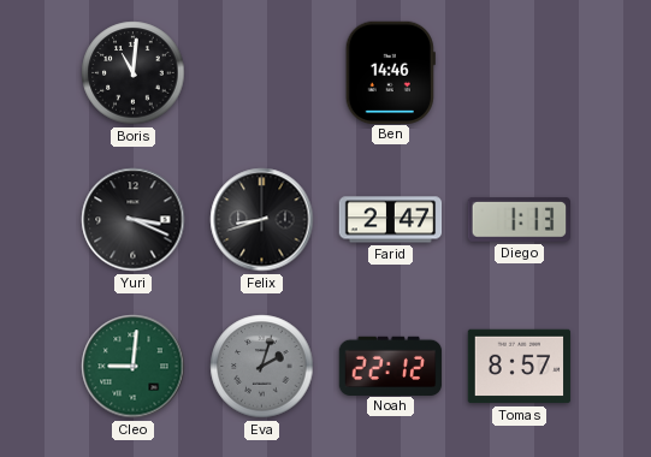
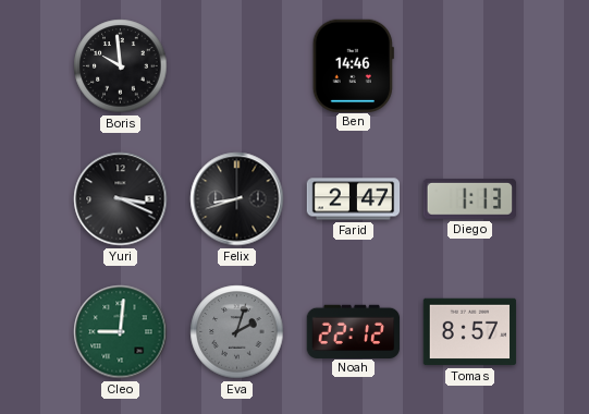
Boris: 11:01 -> 9:59 (121, 66)
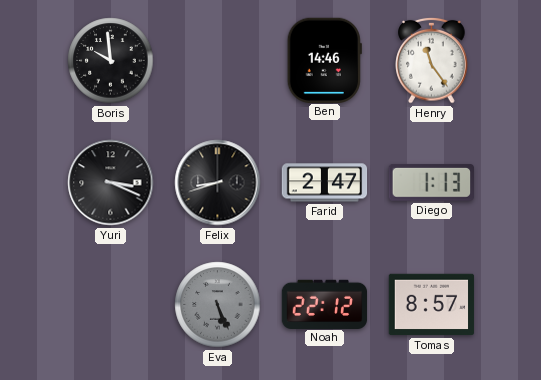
Henry: none -> 11:24 (432, 60)
Cleo: 9:01 -> none (121, 332)
Eva: 2:03 -> 5:26 (218, 305)
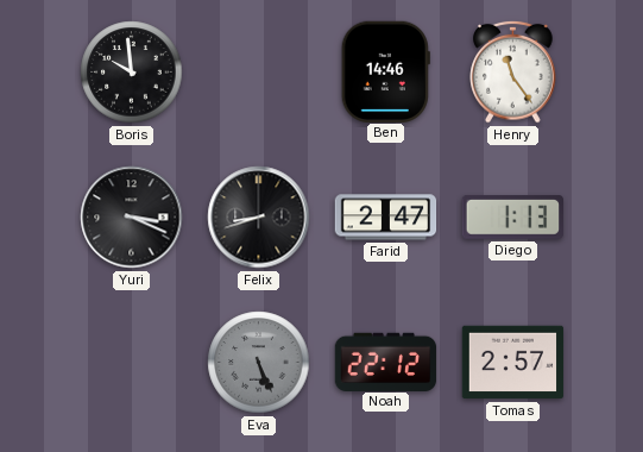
Tomas: 8:57 -> 2:57 (513, 363)
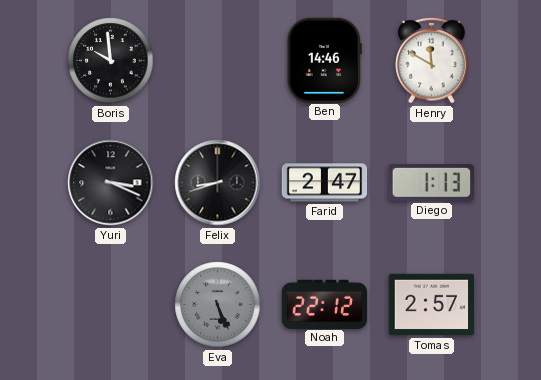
Henry: 11:24 -> 11:50 (432, 60)
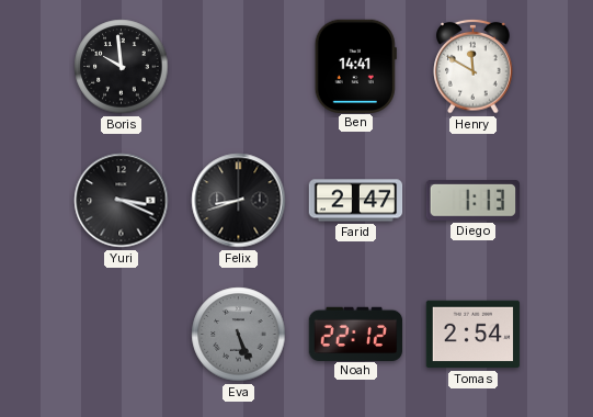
Ben: 14:46 -> 14:41 (355, 66)
Tomas: 2:57 -> 2:54 (474, 335)
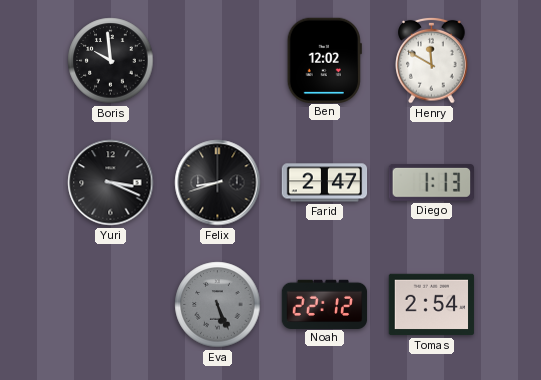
Ben: 14:41 -> 12:02 (324, 60)
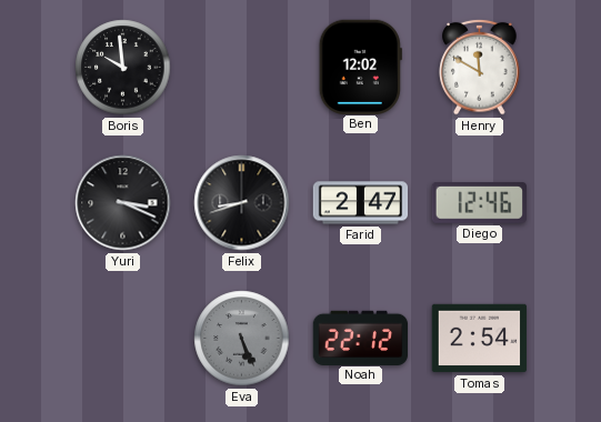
Diego: 1:13 -> 12:46 (479, 203)
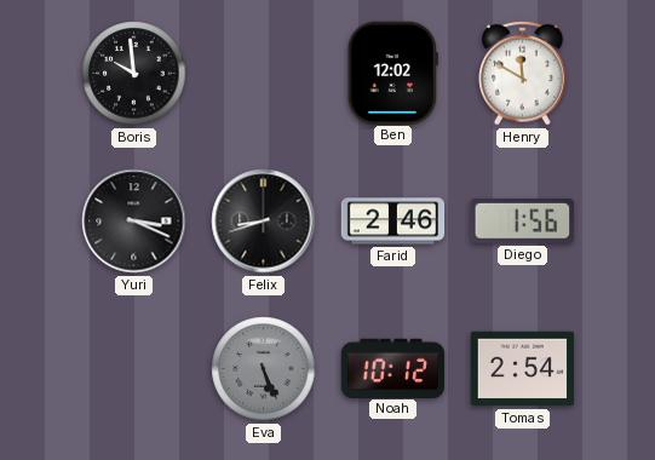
Farid: 2:47 -> 2:46 (393, 222)
Diego: 12:46 -> 1:56 (522, 222)
Noah: 22:12 -> 10:12 (393, 368)
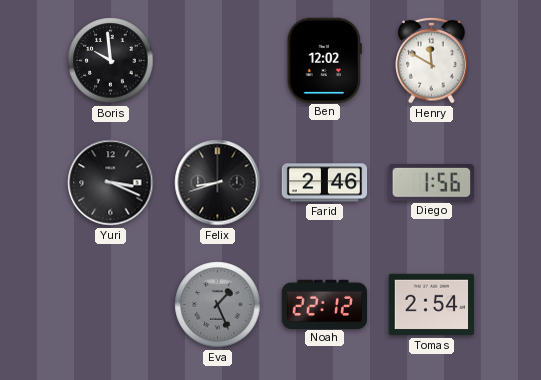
Eva: 5:26 -> 1:26 (218, 305)
Noah: 10:12 -> 22:12 (325, 304)
